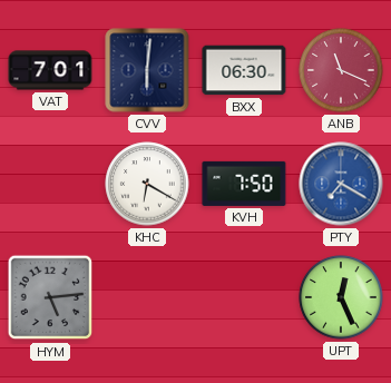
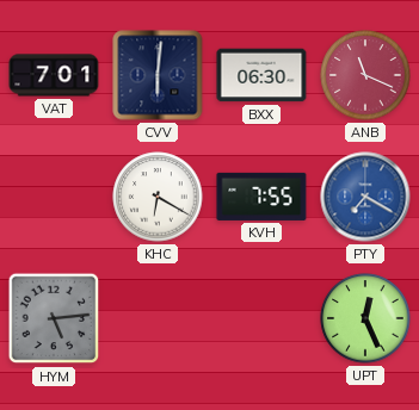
KVH: 7:50 -> 7:55 (261, 197)
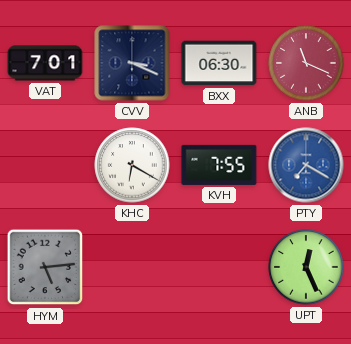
CVV: 6:01 -> 3:19 (132, 63)
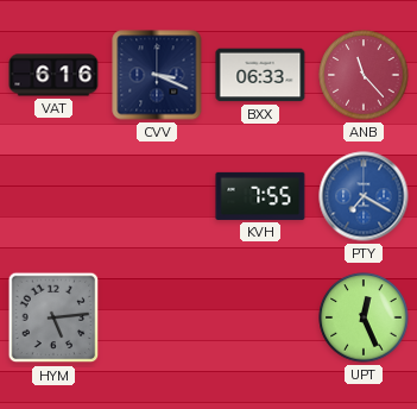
VAT: 7:01 -> 6:16 (53, 75)
BXX: 06:30 -> 06:33 (260, 75)
ANB: 11:19 -> 11:23 (364, 75)
KHC: 6:20 -> none (132, 165)
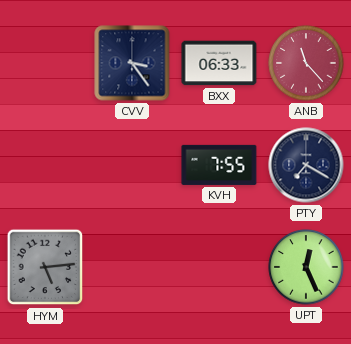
VAT: 6:16 -> none (53, 75)
CVV: 3:19 -> 3:24 (132, 63)
PTY dial: blue -> navy (306, 165)
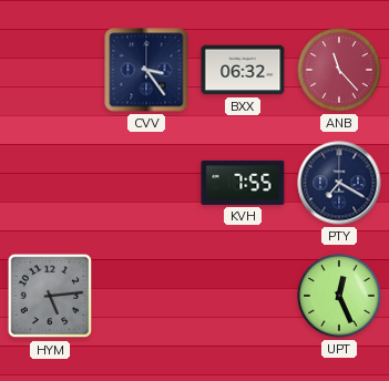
BXX: 06:33 -> 06:32 (243, 70)
